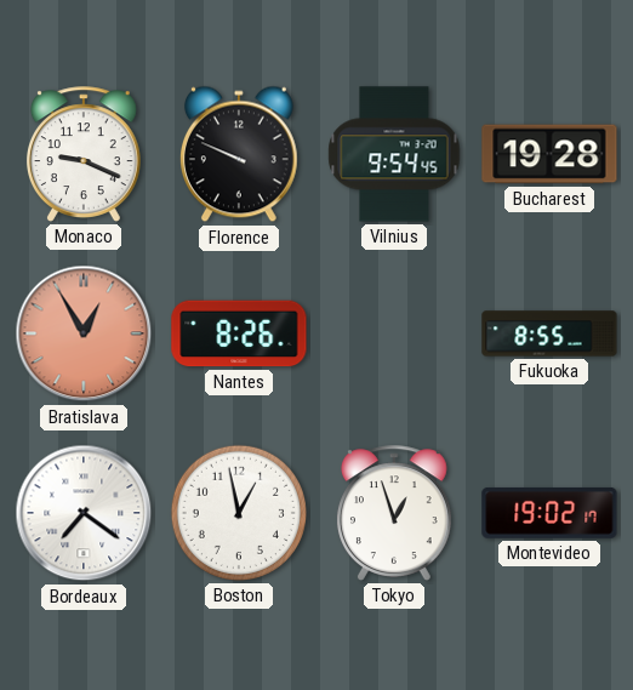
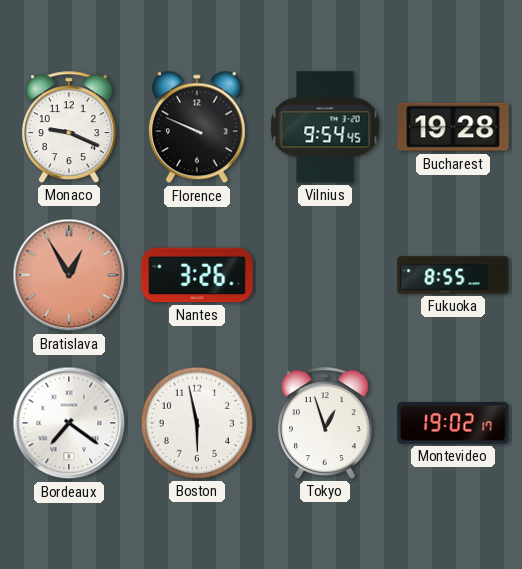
Nantes: 8:26 -> 3:26 (197, 275)
Boston: 12:58 -> 5:58 (197, 423)
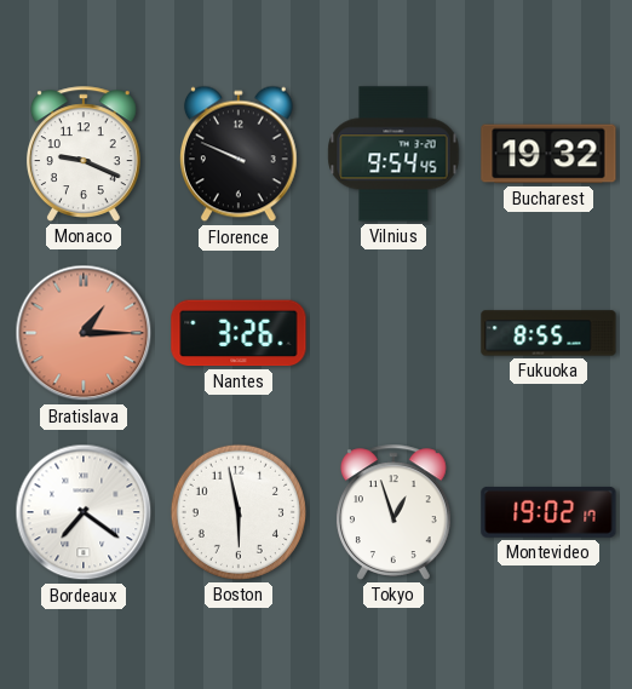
Bucharest: 19:28 -> 19:32 (548, 154)
Bratislava: 12:55 -> 1:15 (84, 333)
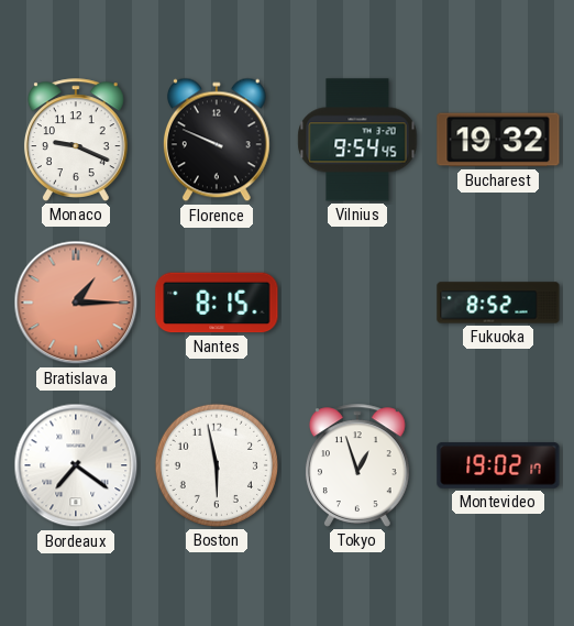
Nantes: 3:26 -> 8:15 (217, 303)
Fukuoka: 8:55 -> 8:52 (498, 303)
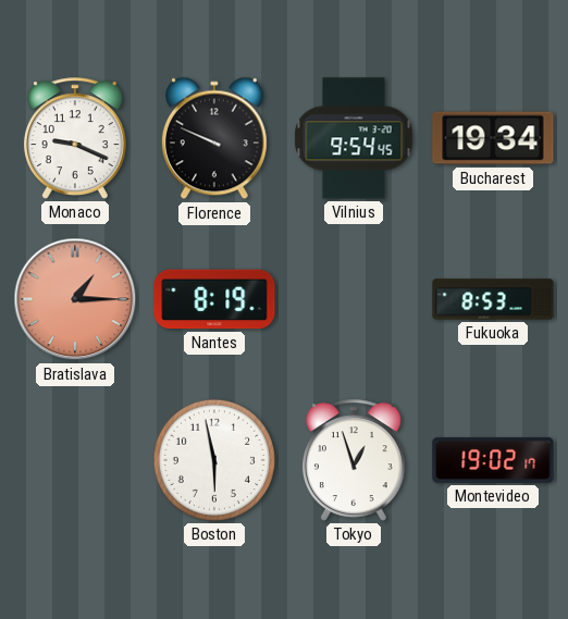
Bucharest: 19:32 -> 19:34 (493, 138)
Nantes: 8:15 -> 8:19 (214, 299)
Fukuoka: 8:52 -> 8:53 (493, 299)
Bordeaux: 7:21 -> none (76, 465)
